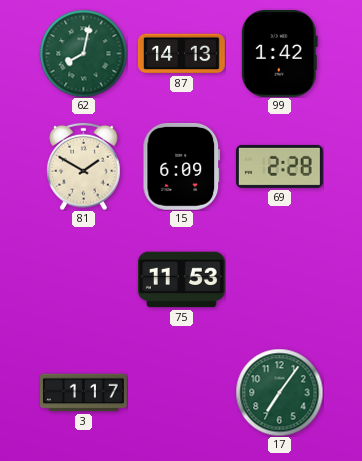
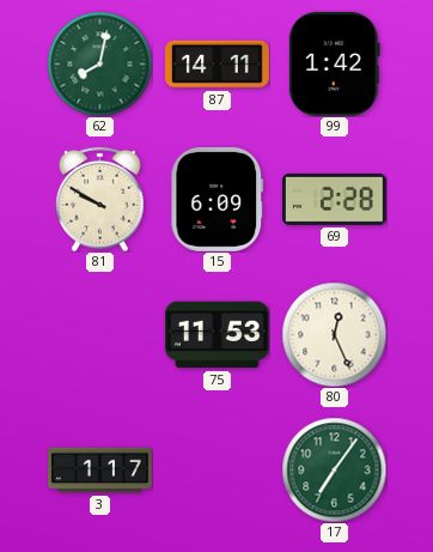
87: 14:13 -> 14:11 (218, 65)
81: 1:50 -> 9:50 (100, 199)
80: none -> 12:26 (334, 334)
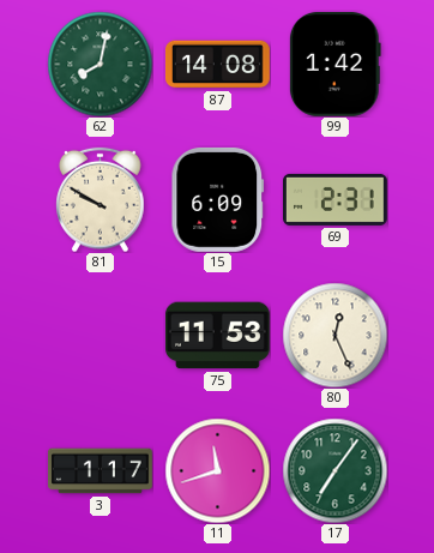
87: 14:11 -> 14:08 (218, 65)
69: 2:28 -> 2:31 (336, 199)
11: none -> 11:42 (217, 470)
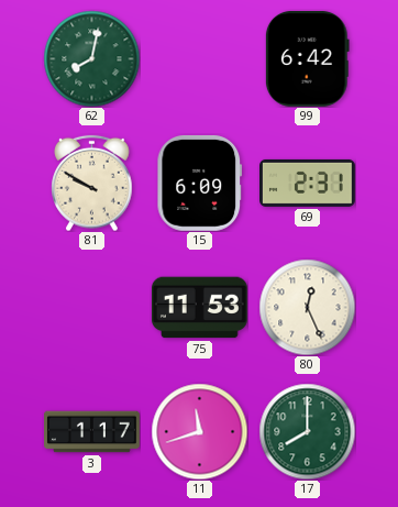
87: 14:08 -> none (218, 65)
99: 1:42 -> 6:42 (307, 58)
17: 7:06 -> 8:00 (307, 431)
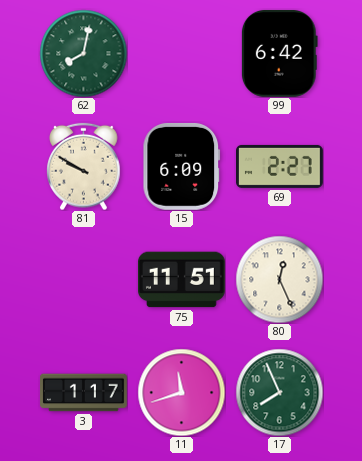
69: 2:31 -> 2:27 (280, 166)
75: 11:53 -> 11:51 (181, 280)
17: 8:00 -> 7:56 (279, 392)
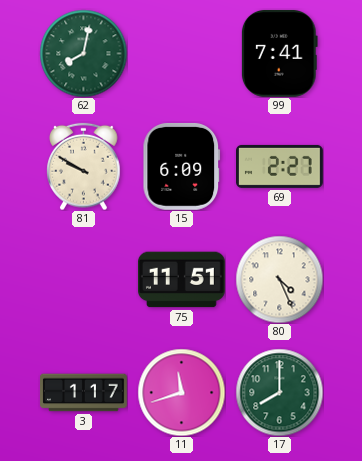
99: 6:42 -> 7:41 (279, 53)
80: 12:26 -> 4:26 (279, 279)
17: 7:56 -> 8:00 (279, 392)
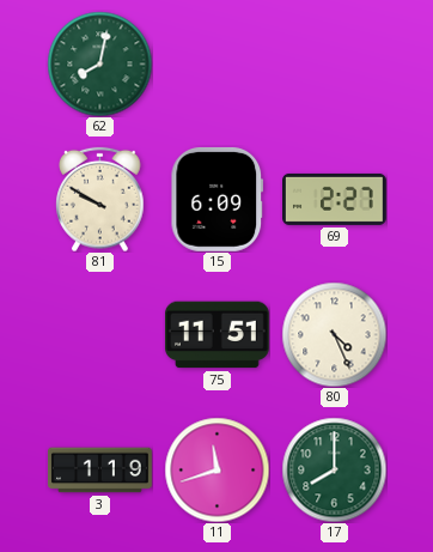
99: 7:41 -> none (279, 53)
3: 1:17 -> 1:19 (100, 471)
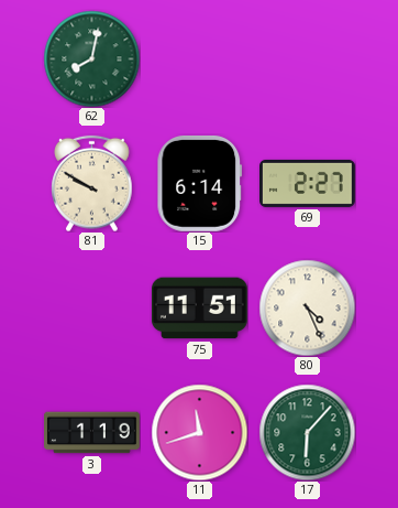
15: 6:09 -> 6:14 (200, 183)
17: 8:00 -> 6:07 (307, 432)
